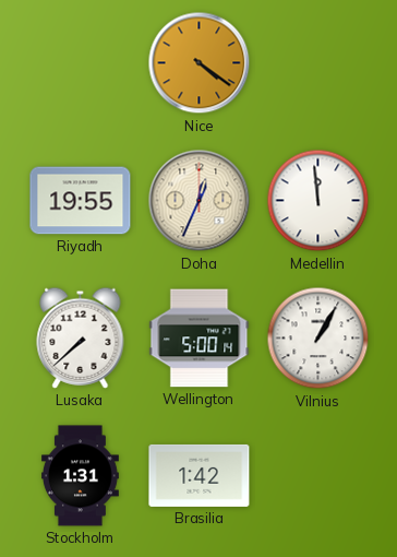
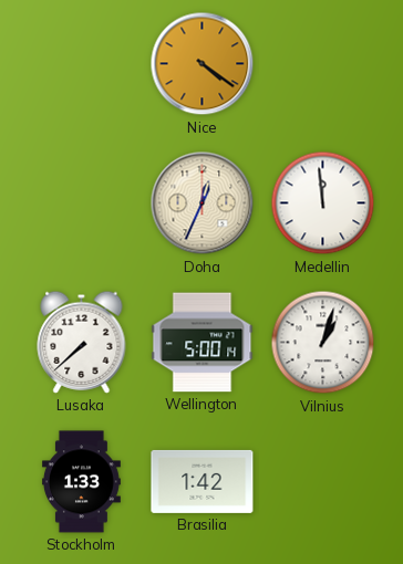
Riyadh: 19:55 -> none (81, 201)
Vilnius: 1:05 -> 1:03 (323, 343)
Stockholm: 1:31 -> 1:33 (81, 482)
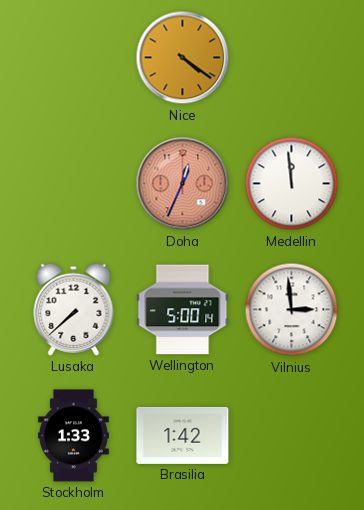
Doha dial: cream -> salmon (183, 184)
Vilnius: 1:03 -> 2:59 (292, 310)
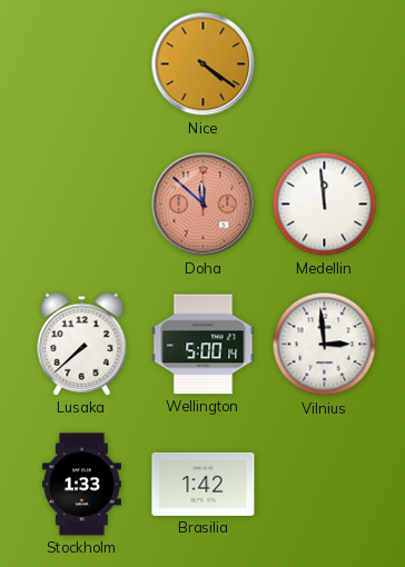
Doha: 12:34 -> 11:52 (204, 205)
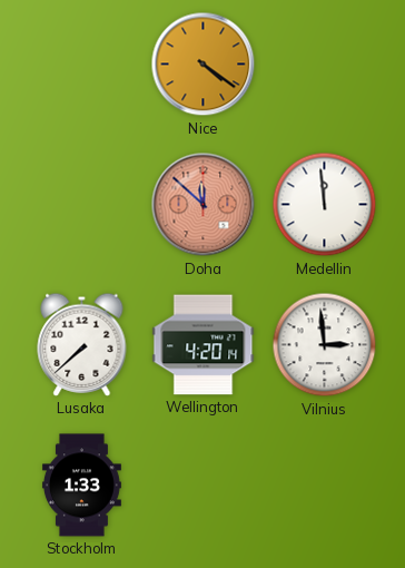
Wellington: 5:00 -> 4:20 (204, 345)
Brasilia: 1:42 -> none (204, 484)
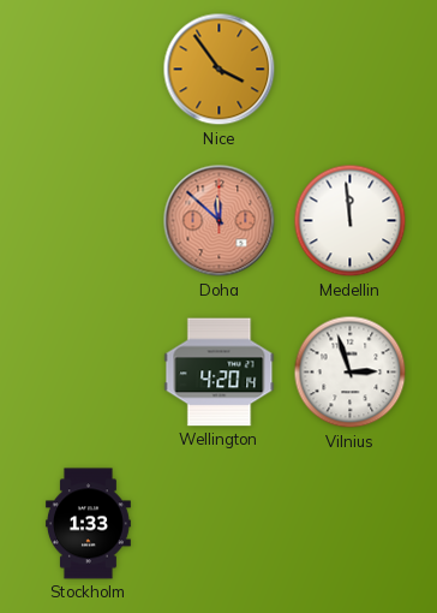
Nice: 4:21 -> 3:54 (220, 70)
Lusaka: 7:38 -> none (82, 344)
Vilnius: 2:59 -> 2:57 (351, 373)
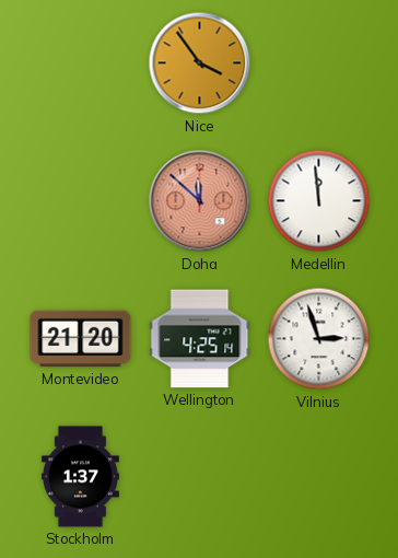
Montevideo: none -> 21:20 (81, 339)
Wellington: 4:20 -> 4:25 (200, 339)
Stockholm: 1:33 -> 1:37 (80, 477)
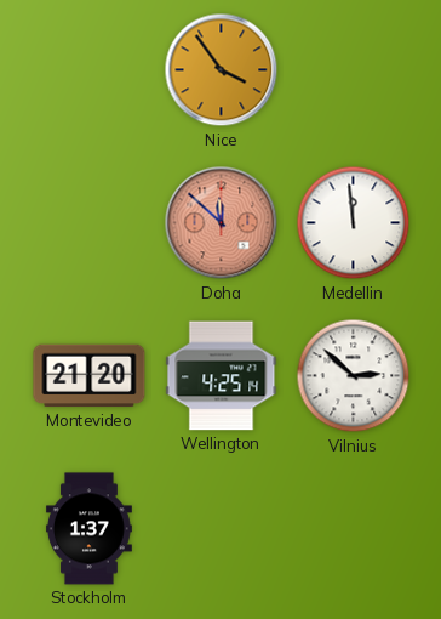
Vilnius: 2:57 -> 2:52 (354, 376)
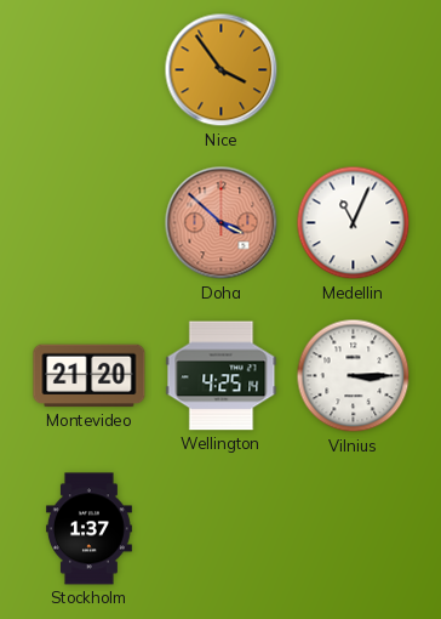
Doha: 11:52 -> 3:52 (222, 223)
Medellin: 11:59 -> 11:04 (354, 223)
Vilnius: 2:52 -> 3:15 (354, 376)
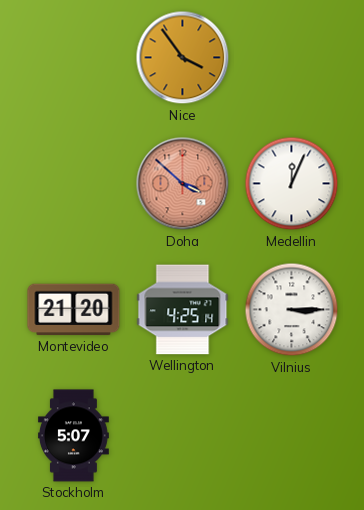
Medellin: 11:04 -> 12:04 (292, 184)
Stockholm: 1:37 -> 5:07 (73, 436)
